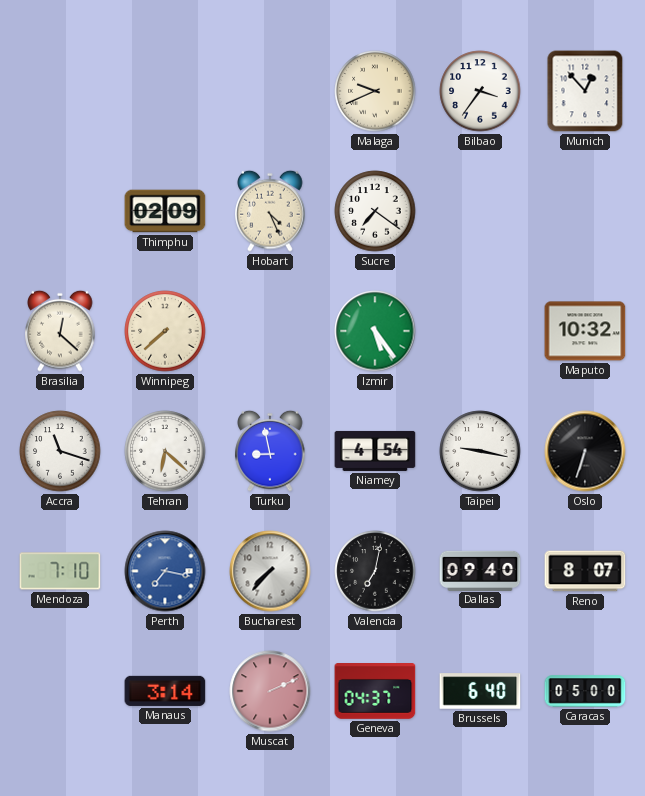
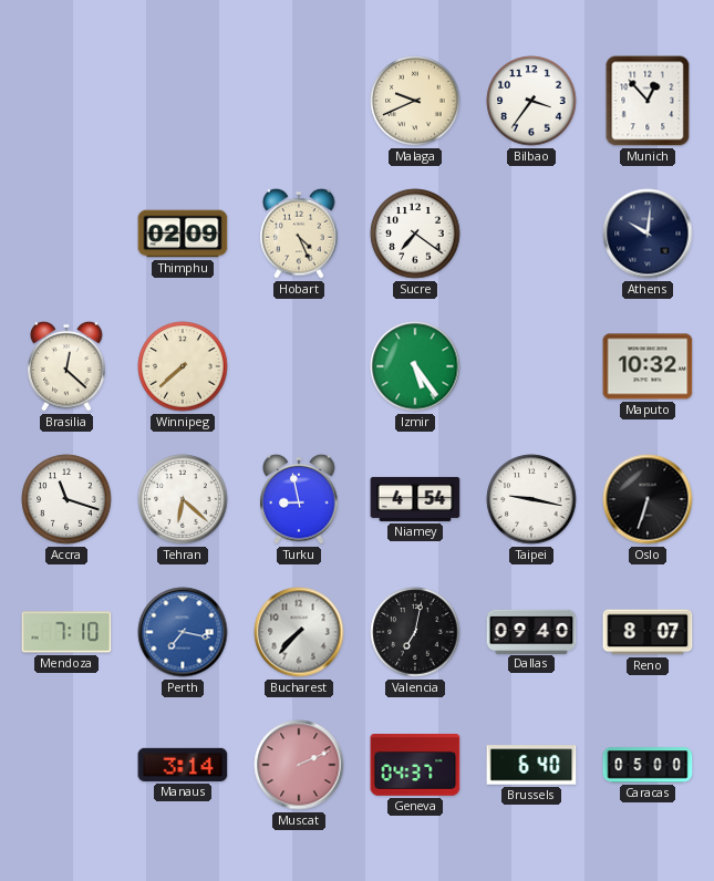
Athens: none -> 10:01 (648, 234)
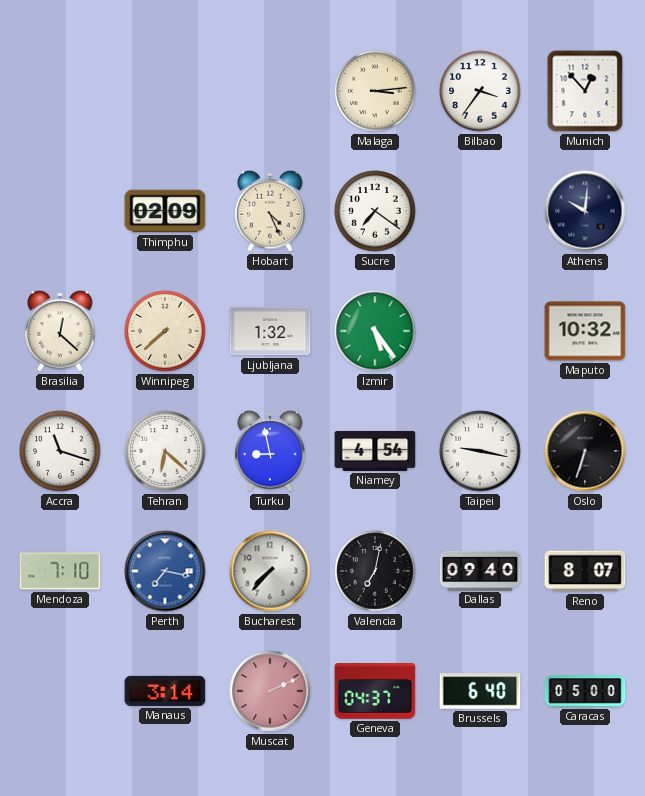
Malaga: 9:41 -> 3:14 (375, 91)
Ljubljana: none -> 1:32 (270, 331)
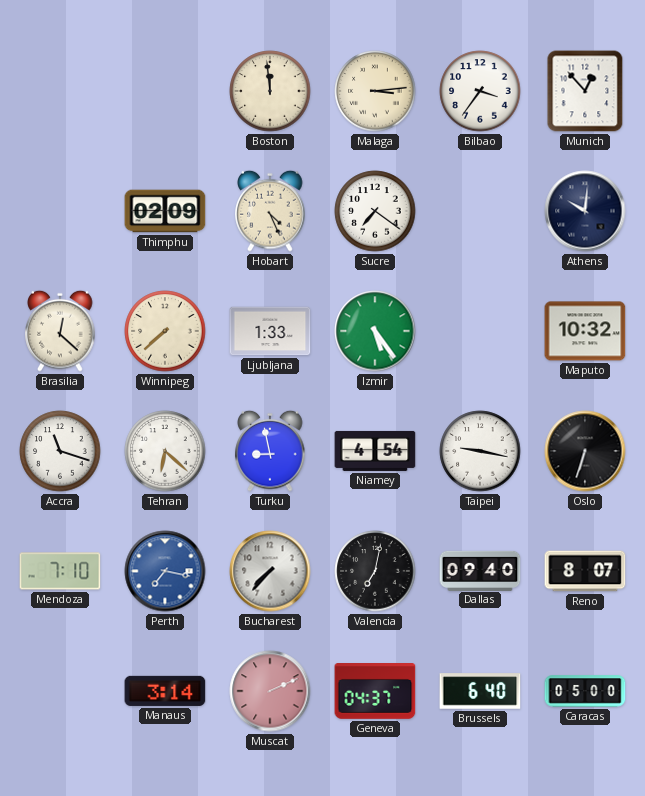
Boston: none -> 11:59 (270, 91)
Ljubljana: 1:32 -> 1:33 (270, 331)
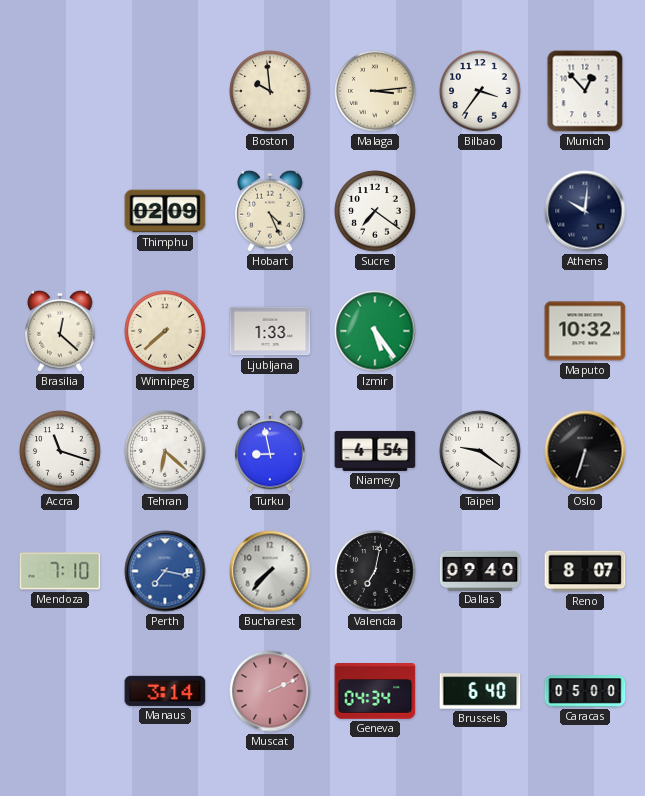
Boston: 11:59 -> 9:59 (270, 91)
Taipei: 9:17 -> 9:21 (480, 451)
Geneva: 04:37 -> 04:34 (375, 692)
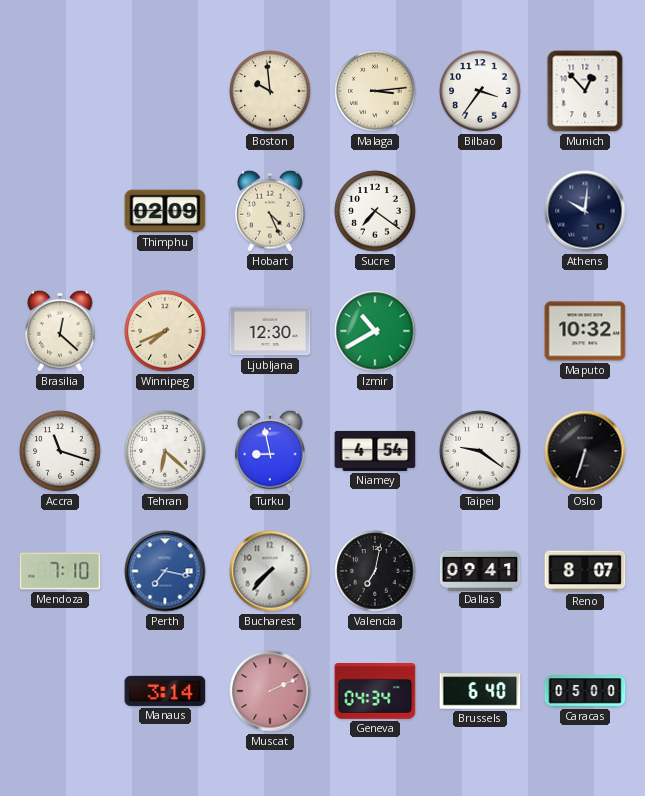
Winnipeg: 7:38 -> 7:41 (165, 331)
Ljubljana: 1:33 -> 12:30 (270, 331)
Izmir: 5:24 -> 10:40 (375, 331)
Dallas: 09:40 -> 09:41 (480, 570)
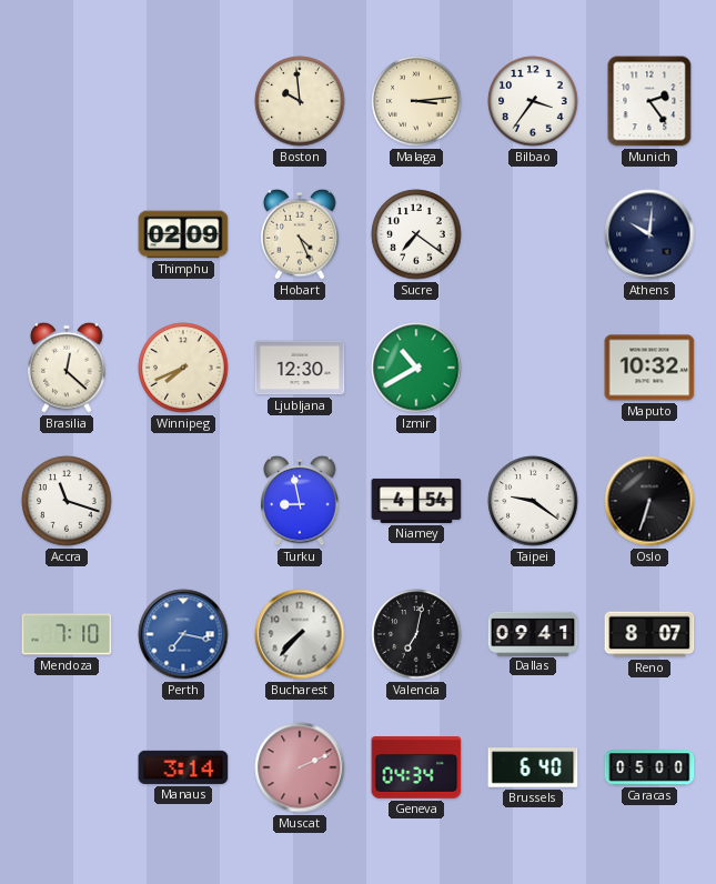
Munich: 12:53 -> 2:24 (649, 101)
Tehran: 6:22 -> none (165, 451)
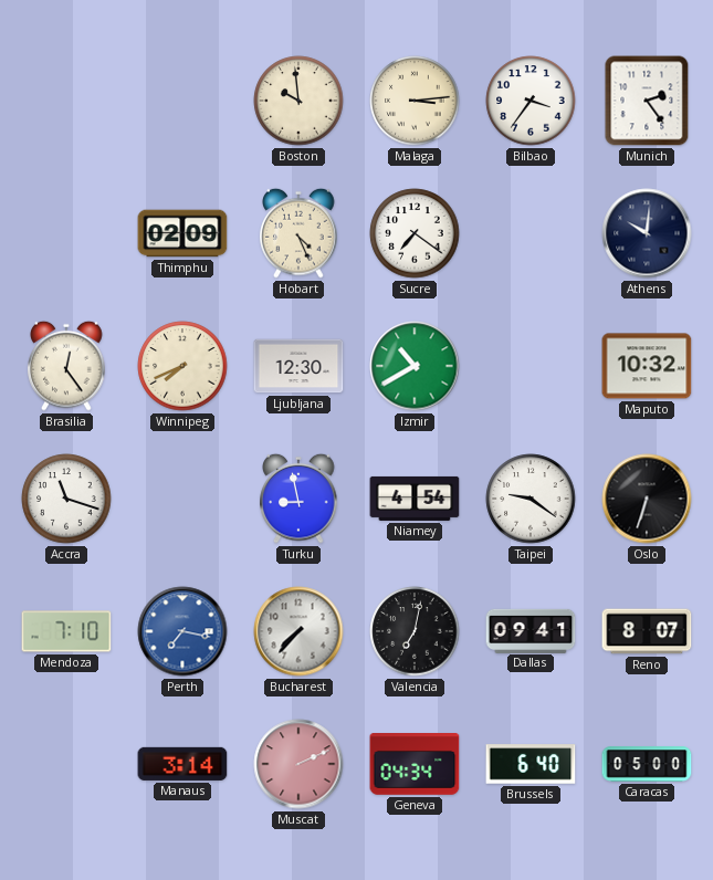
Brasilia: 12:22 -> 12:24 (66, 366)
